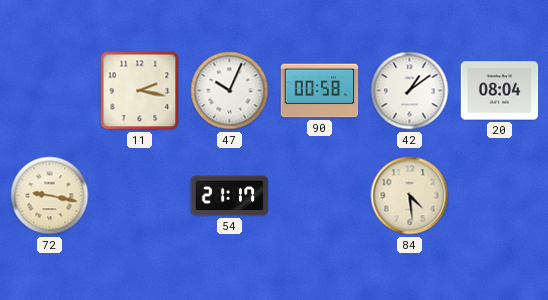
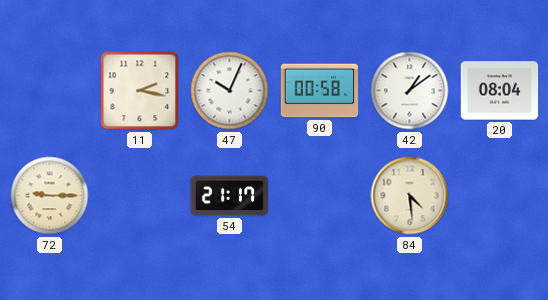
72: 9:17 -> 9:15 (50, 196)
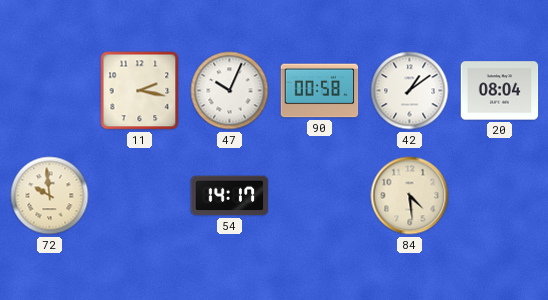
72: 9:15 -> 9:59 (50, 196)
54: 21:17 -> 14:17 (230, 196)
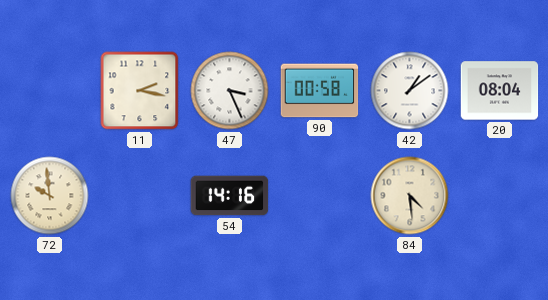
47: 10:04 -> 3:26 (230, 91)
54: 14:17 -> 14:16 (230, 196)
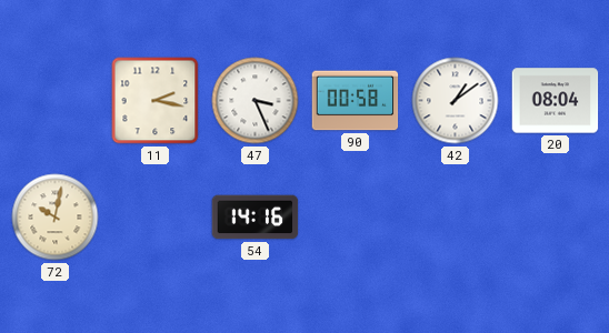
72: 9:59 -> 10:02 (56, 218)
84: 4:29 -> none (410, 196)
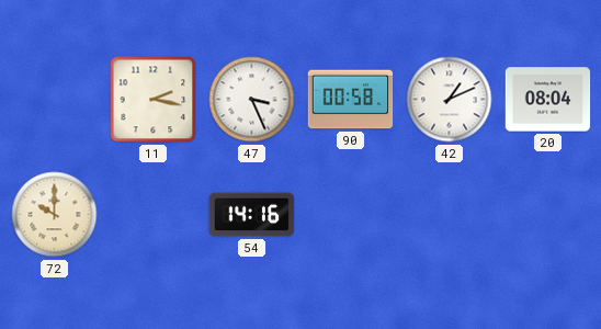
42: 1:09 -> 1:11 (450, 100)
72: 10:02 -> 10:00 (55, 215)
